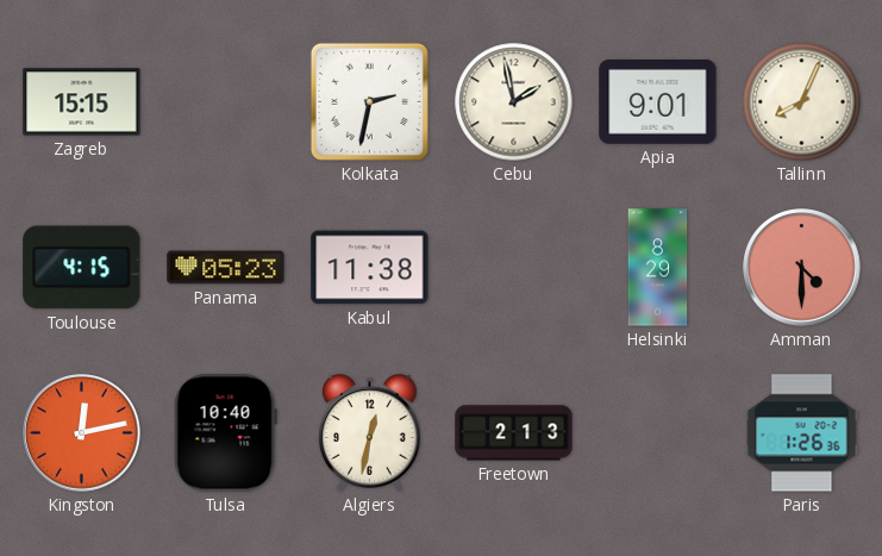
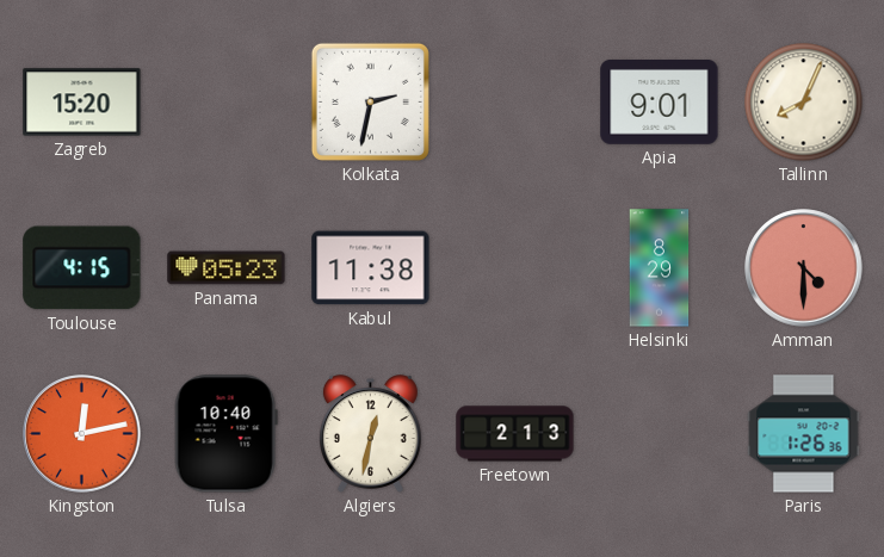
Zagreb: 15:15 -> 15:20 (82, 103)
Cebu: 1:58 -> none (514, 102)
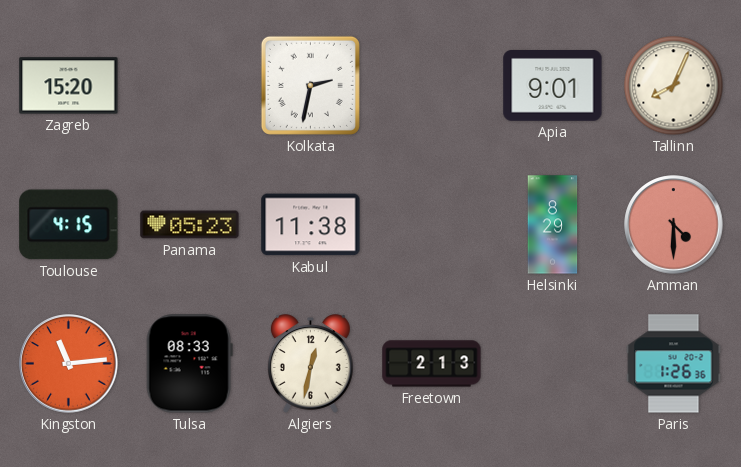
Kingston: 12:13 -> 11:14 (69, 364)
Tulsa: 10:40 -> 08:33 (189, 364)
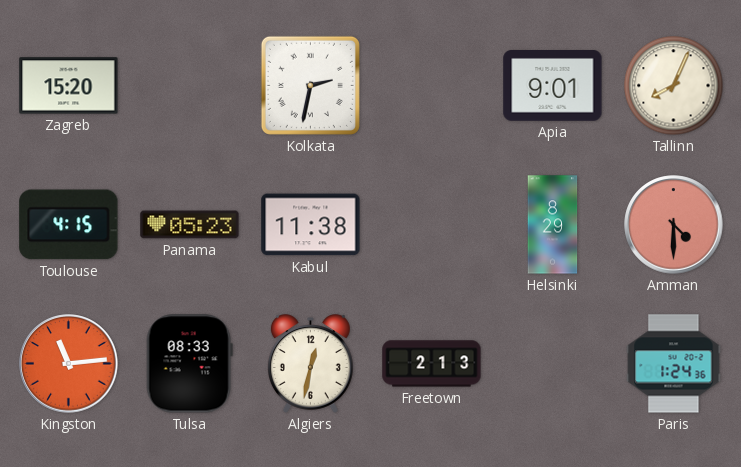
Paris: 1:26 -> 1:24 (674, 364)
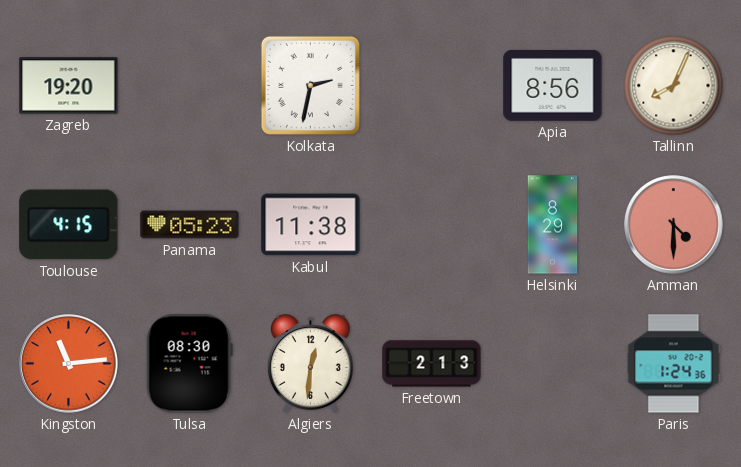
Zagreb: 15:20 -> 19:20 (69, 86)
Apia: 9:01 -> 8:56 (553, 86)
Tulsa: 08:33 -> 08:30 (189, 364)
Algiers: 12:32 -> 12:31 (310, 364)
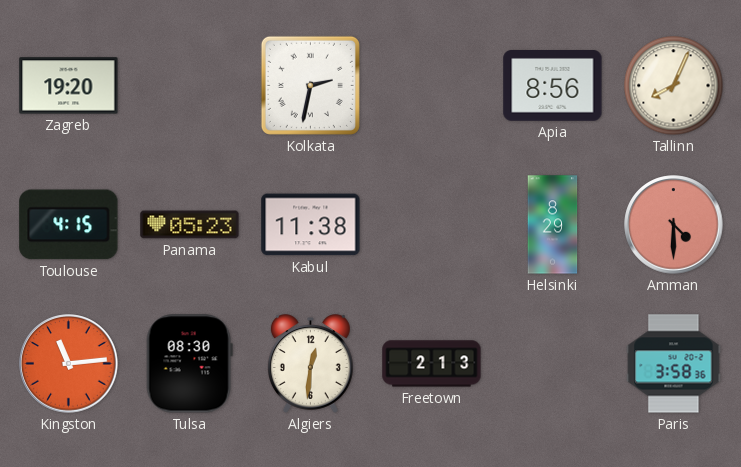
Paris: 1:24 -> 3:58 (674, 364)
